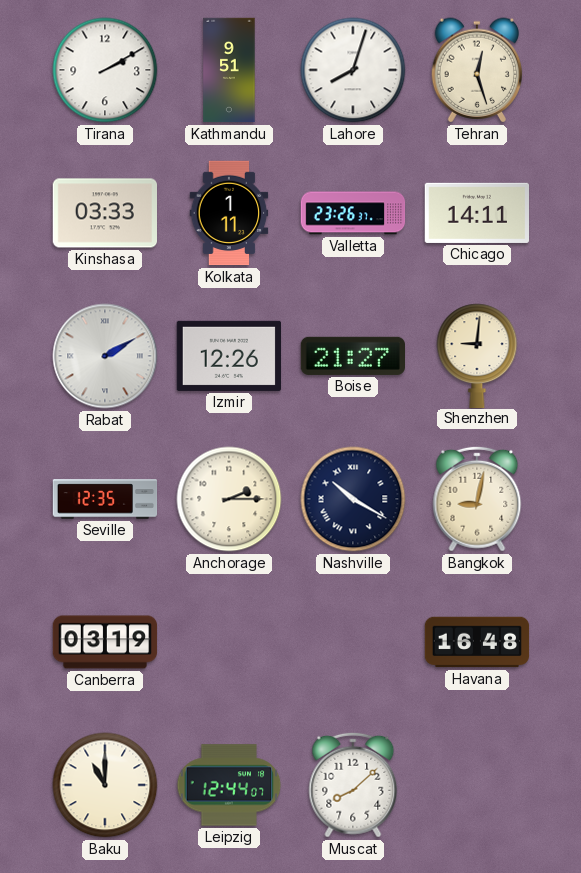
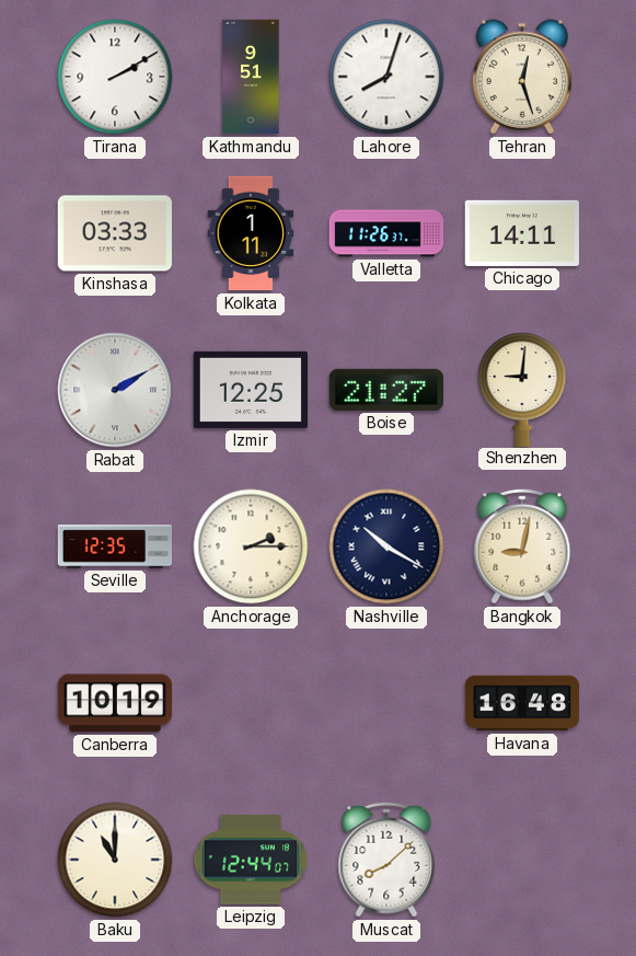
Valletta: 23:26 -> 11:26 (386, 233)
Izmir: 12:26 -> 12:25 (250, 390)
Canberra: 03:19 -> 10:19 (115, 703)
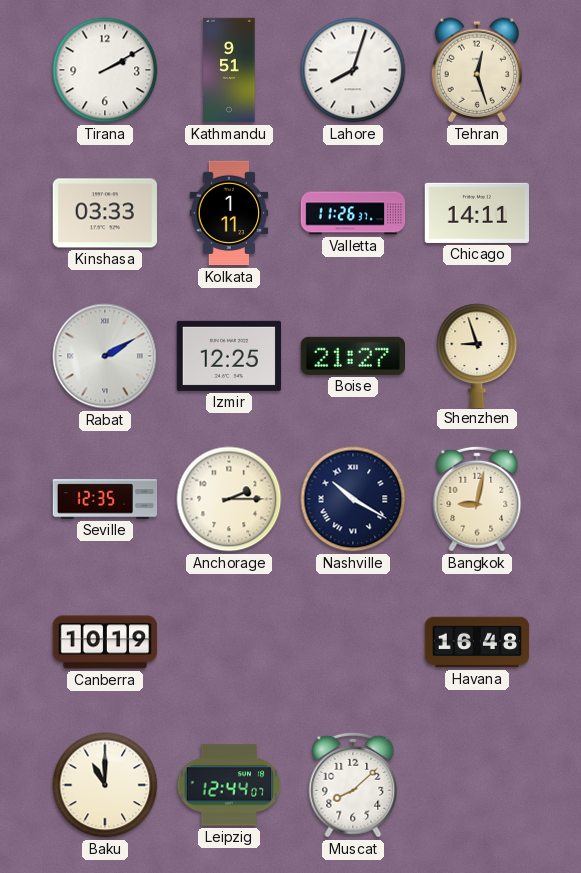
Shenzhen: 9:01 -> 8:57 (477, 355)
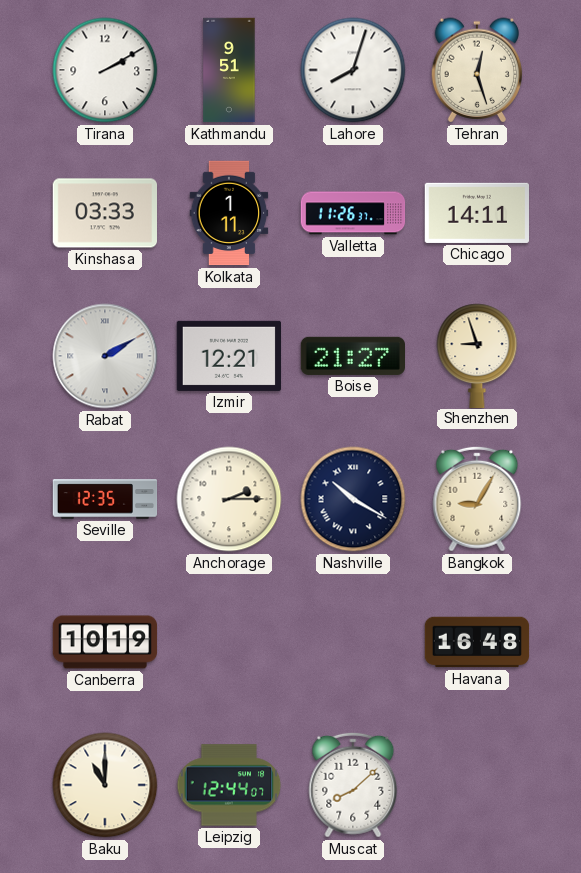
Izmir: 12:25 -> 12:21 (228, 356)
Bangkok: 9:02 -> 9:05 (477, 499)
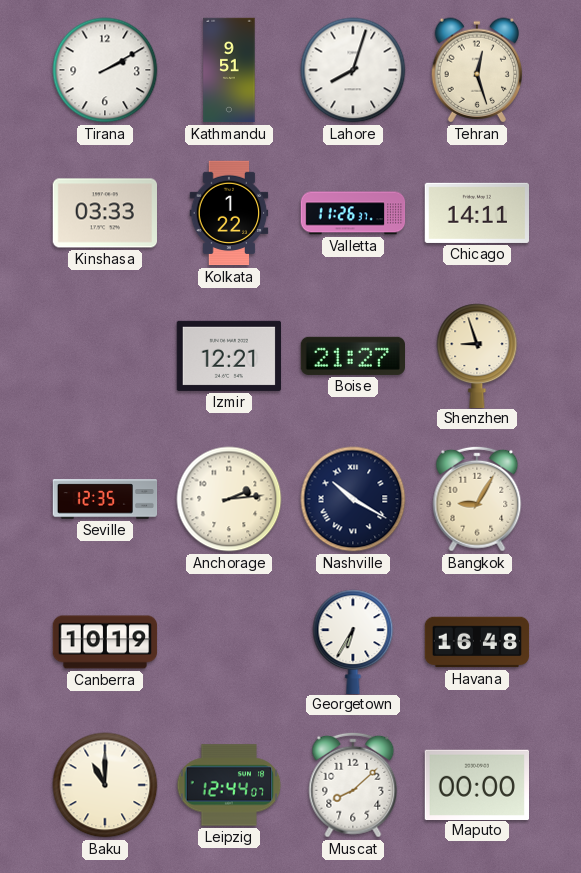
Kolkata: 1:11 -> 1:22 (229, 213)
Rabat: 2:10 -> none (105, 356)
Anchorage: 2:15 -> 2:14 (229, 499)
Georgetown: none -> 6:35 (353, 641)
Maputo: none -> 00:00 (476, 784)
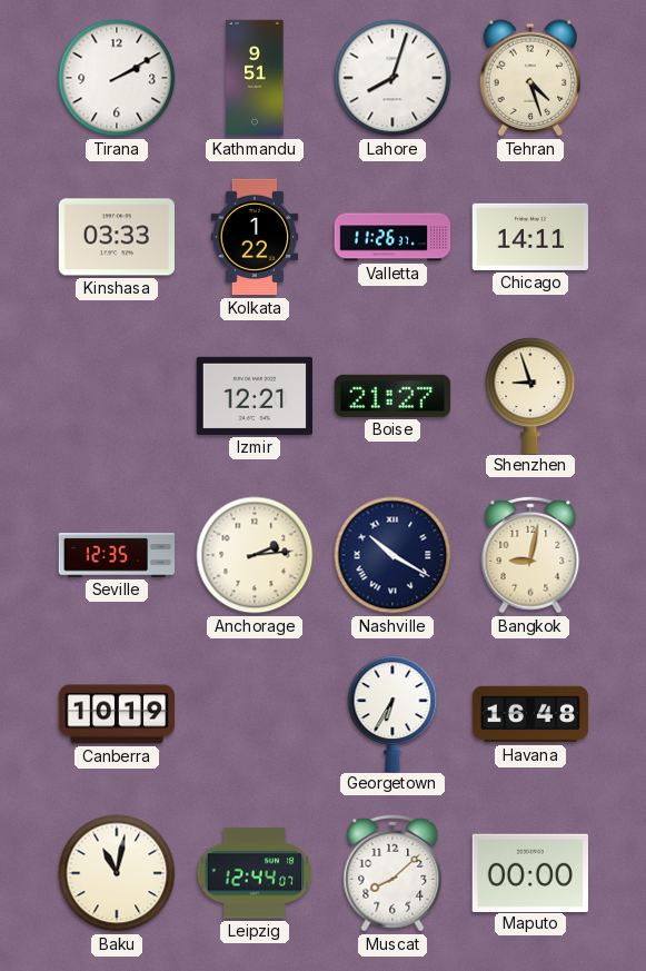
Tehran: 12:27 -> 4:27 (530, 78)
Bangkok: 9:05 -> 9:02 (530, 555)
Baku: 11:00 -> 11:02 (117, 873)
